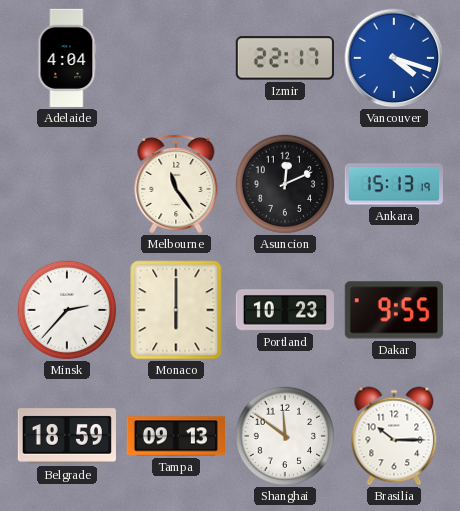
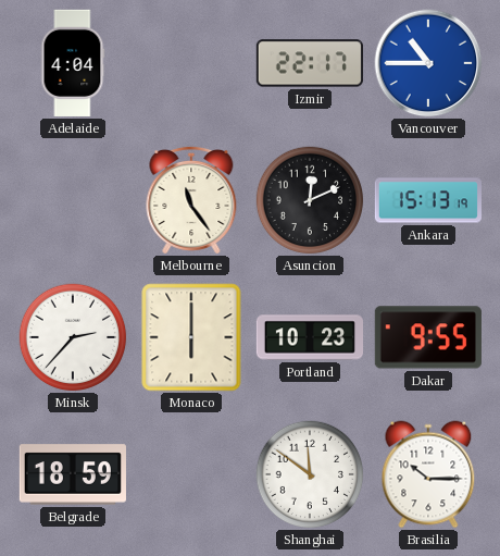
Vancouver: 4:18 -> 10:45 (428, 63)
Tampa: 09:13 -> none (175, 436)
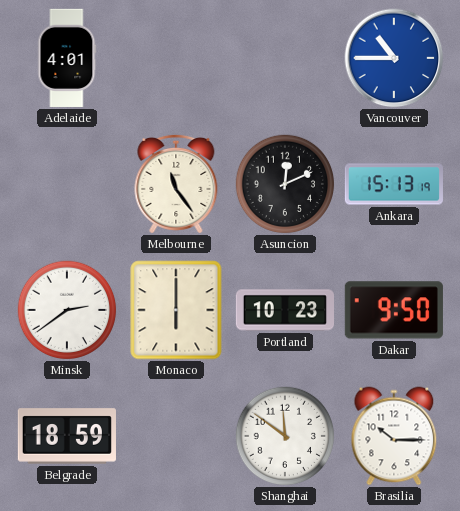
Adelaide: 4:04 -> 4:01 (67, 58)
Izmir: 22:17 -> none (310, 63)
Minsk: 2:37 -> 2:39 (67, 310)
Dakar: 9:55 -> 9:50 (394, 310)
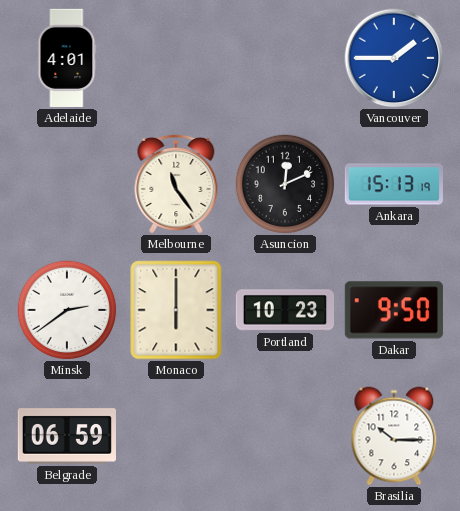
Vancouver: 10:45 -> 1:45 (394, 58)
Belgrade: 18:59 -> 06:59 (67, 436)
Shanghai: 11:51 -> none (285, 436)
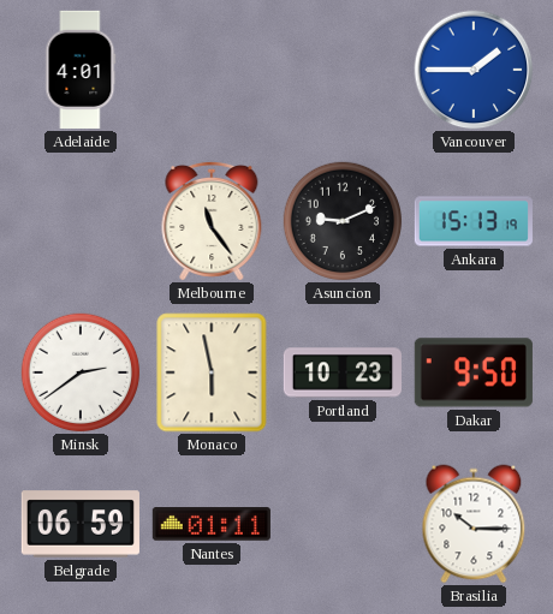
Asuncion: 12:11 -> 9:11 (343, 221)
Monaco: 6:00 -> 5:58 (212, 372)
Nantes: none -> 01:11 (212, 525)
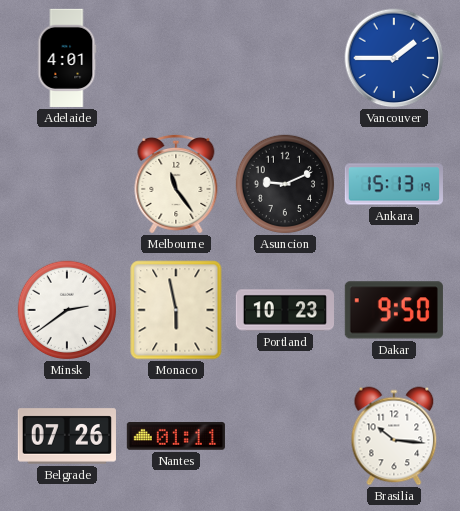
Belgrade: 06:59 -> 07:26 (67, 436)
Brasilia: 10:15 -> 10:16 (394, 436)
